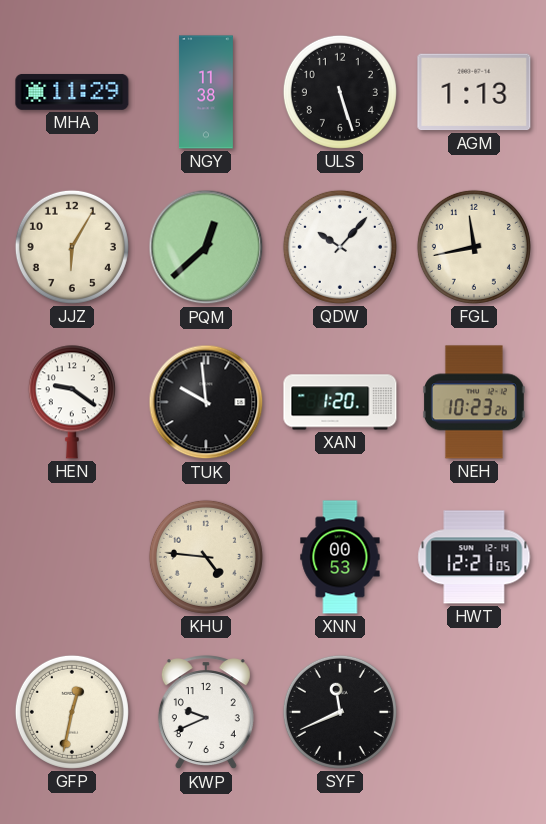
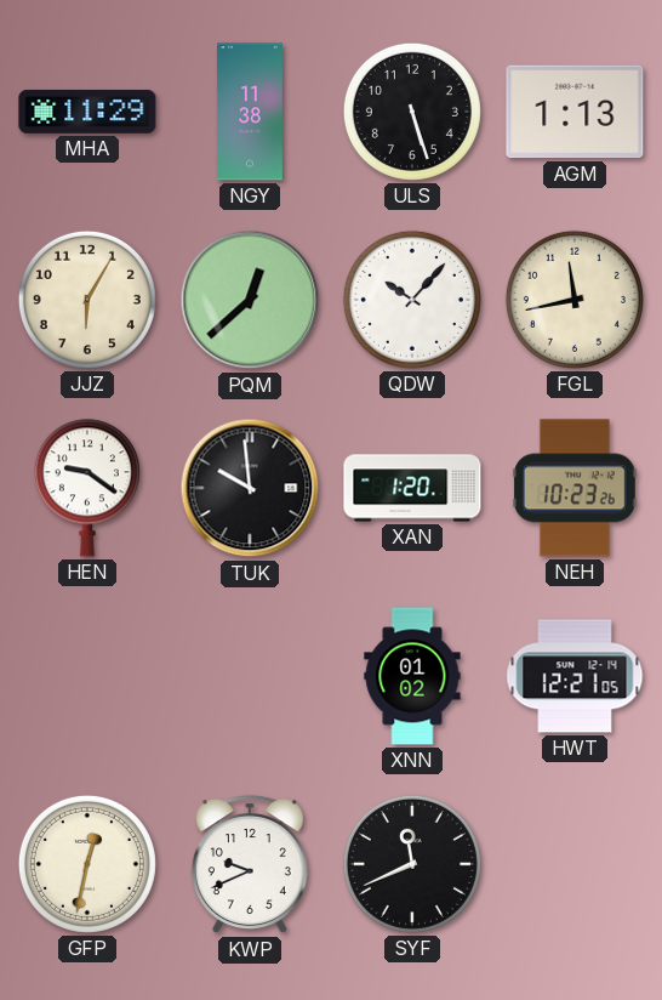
KHU: 4:46 -> none (206, 557)
XNN: 00:53 -> 01:02 (412, 676)
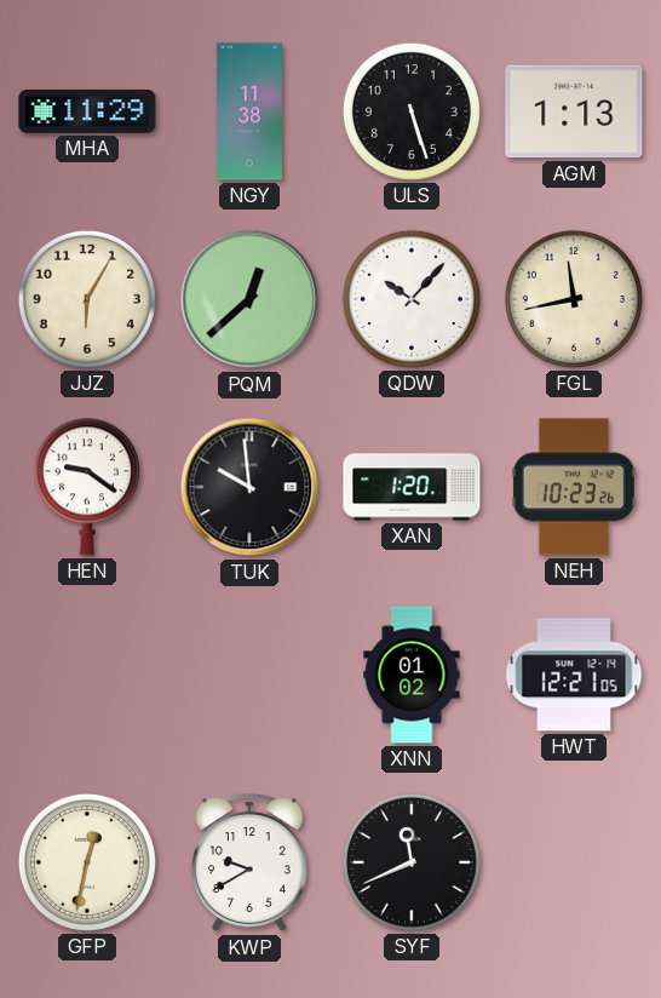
KWP: 9:41 -> 9:40 (249, 864)
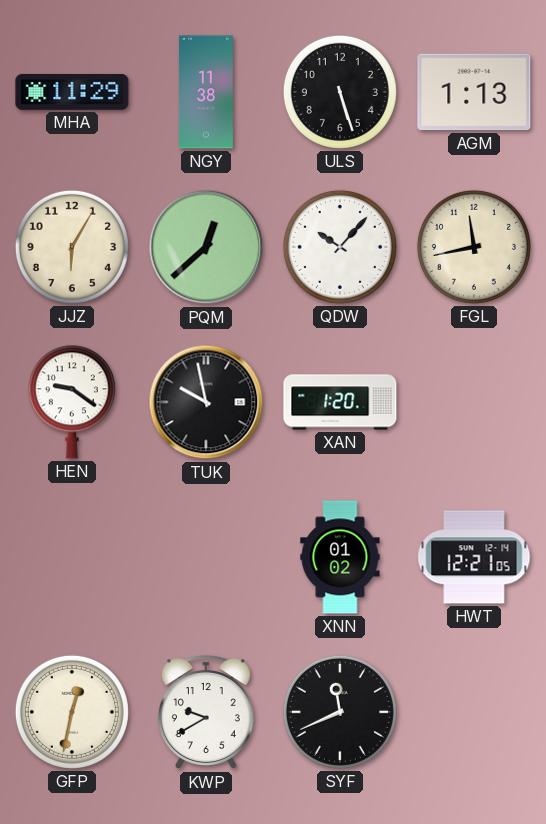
TUK: 9:59 -> 9:58 (206, 402)
NEH: 10:23 -> none (574, 487)
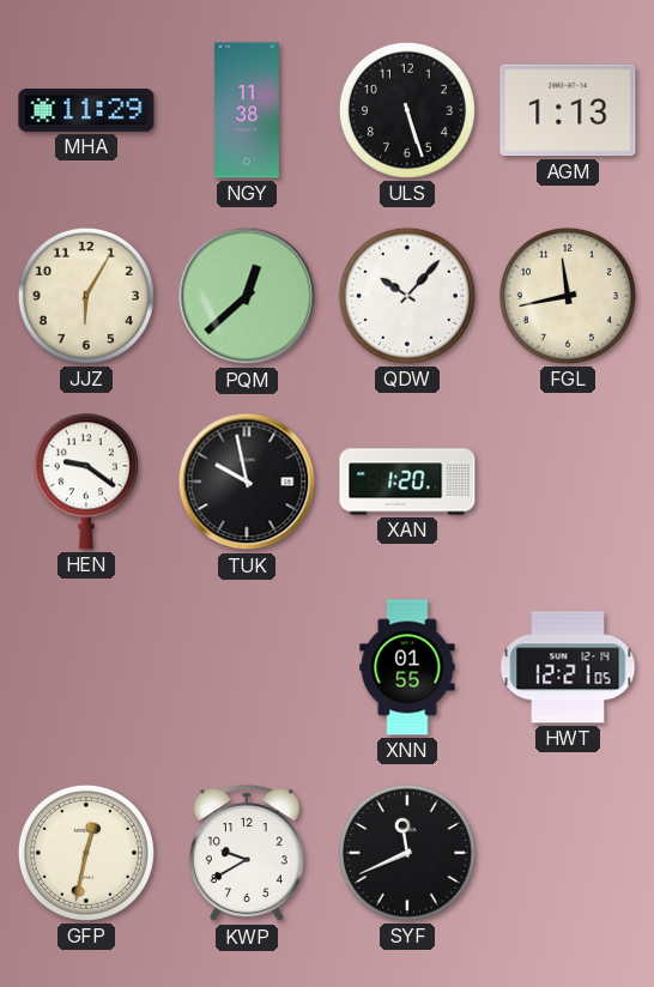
XNN: 01:02 -> 01:55 (407, 667)
